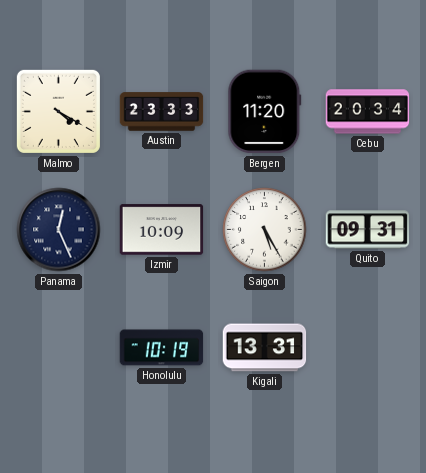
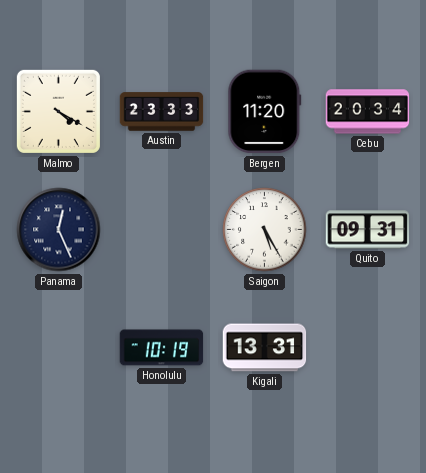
Izmir: 10:09 -> none (162, 230)
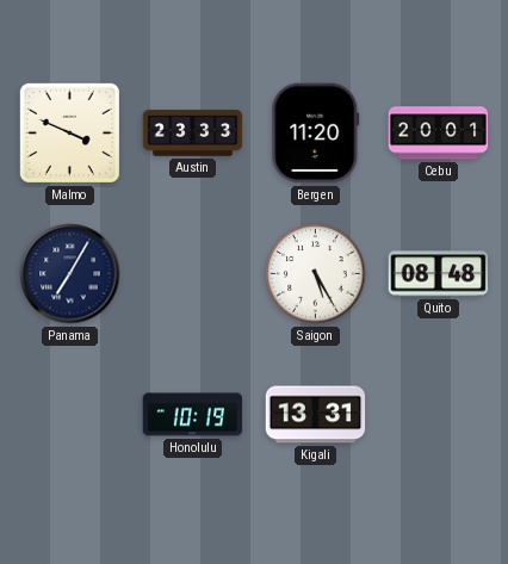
Malmo: 4:20 -> 3:49 (69, 132)
Cebu: 20:34 -> 20:01 (439, 134)
Panama: 12:26 -> 7:05 (70, 274)
Quito: 09:31 -> 08:48 (439, 274)
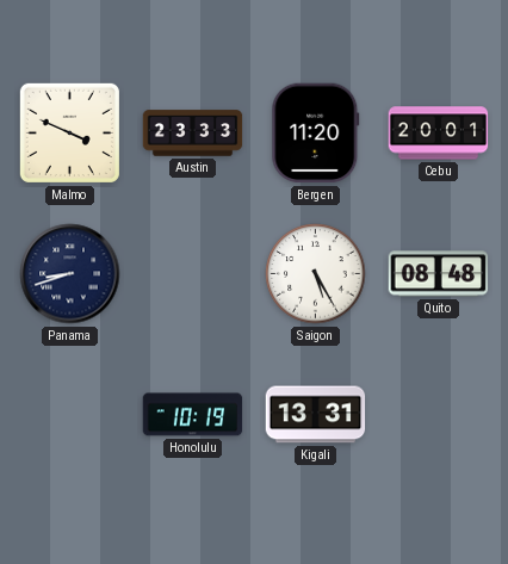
Panama: 7:05 -> 8:42 (70, 274)
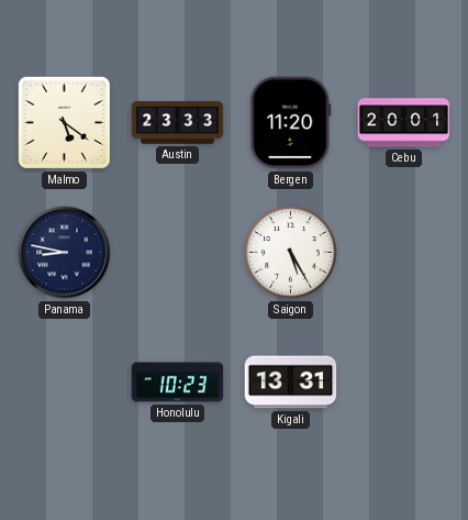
Malmo: 3:49 -> 5:21 (64, 122)
Panama: 8:42 -> 8:47 (65, 253)
Quito: 08:48 -> none (439, 274)
Honolulu: 10:19 -> 10:23 (178, 383)
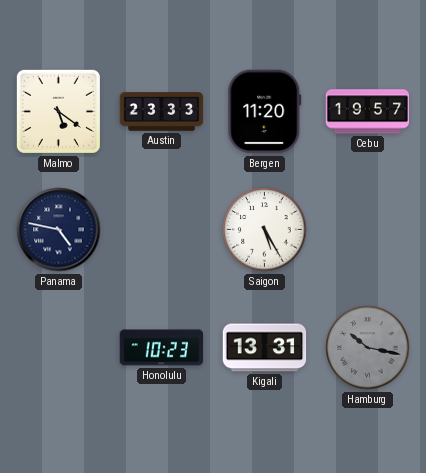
Cebu: 20:01 -> 19:57 (368, 112)
Panama: 8:47 -> 4:47 (59, 230)
Hamburg: none -> 10:17 (368, 348)
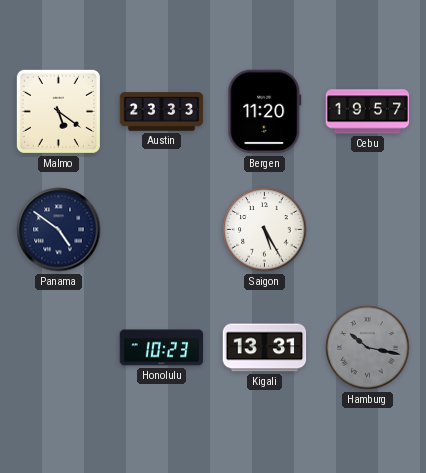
Panama: 4:47 -> 4:51 (59, 230)
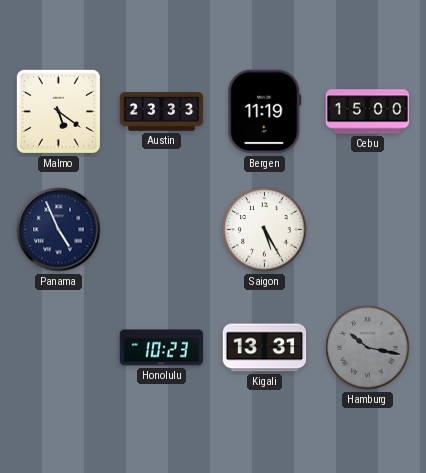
Bergen: 11:20 -> 11:19 (265, 112)
Cebu: 19:57 -> 15:00 (368, 112)
Panama: 4:51 -> 4:56 (59, 230)
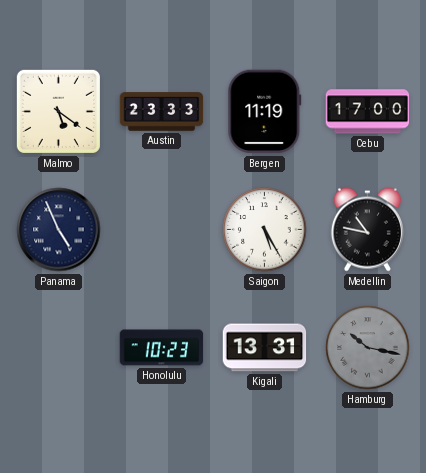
Cebu: 15:00 -> 17:00 (368, 112)
Medellin: none -> 10:47 (367, 230)
